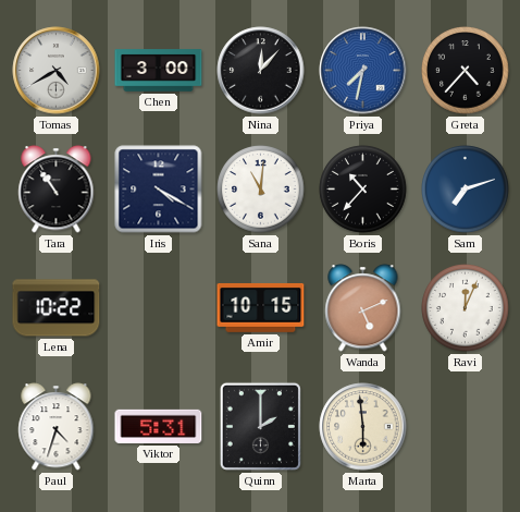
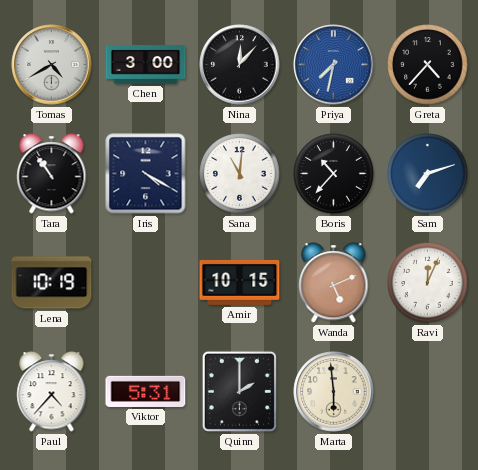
Lena: 10:22 -> 10:19 (52, 283)
Paul: 4:33 -> 4:37 (52, 392)
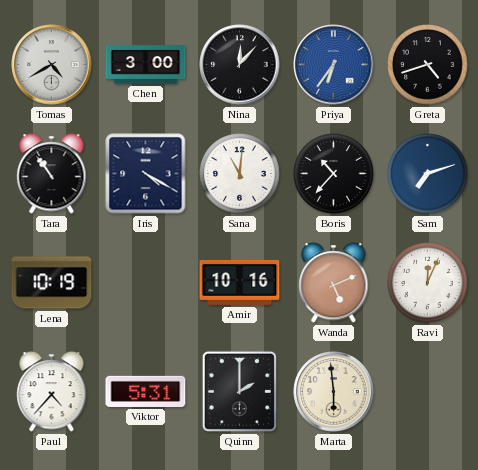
Priya: 7:32 -> 6:36 (334, 65)
Greta: 4:37 -> 4:42 (428, 65)
Amir: 10:15 -> 10:16 (240, 282)
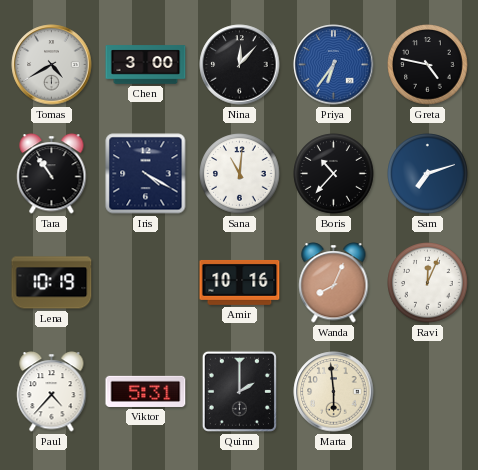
Greta: 4:42 -> 4:47 (428, 65)
Wanda: 5:11 -> 8:04 (334, 283)
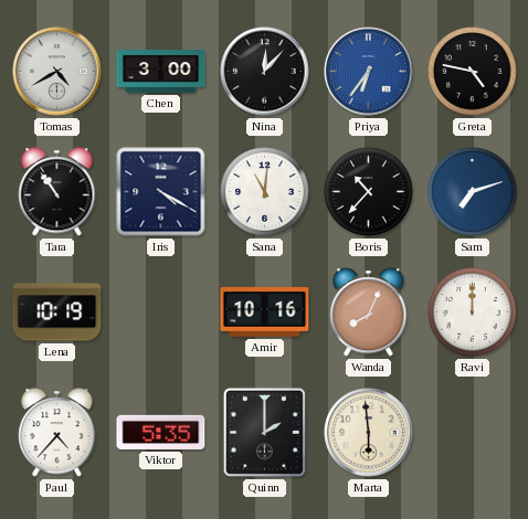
Ravi: 12:04 -> 12:00 (473, 313)
Viktor: 5:31 -> 5:35 (161, 432)
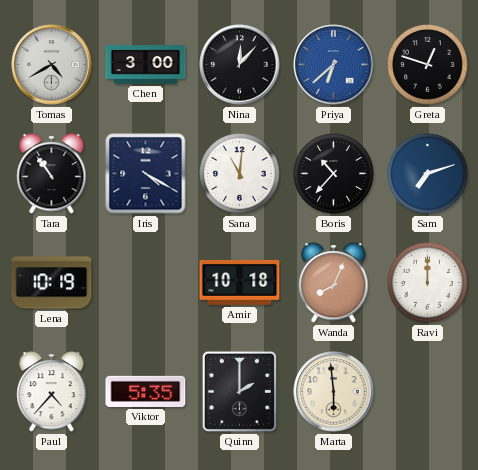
Priya: 6:36 -> 6:38 (334, 65)
Greta: 4:47 -> 12:48 (428, 65)
Amir: 10:16 -> 10:18 (240, 282)
